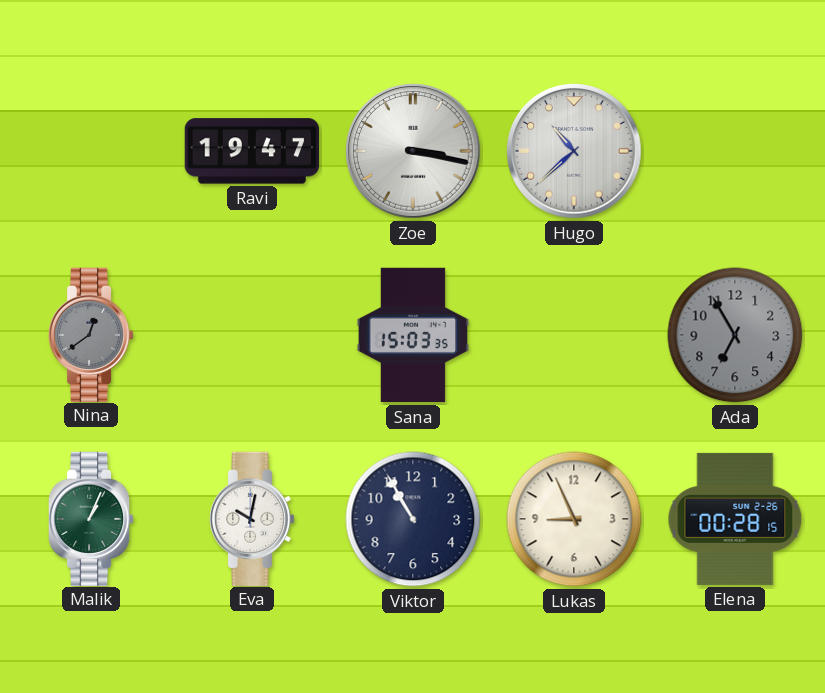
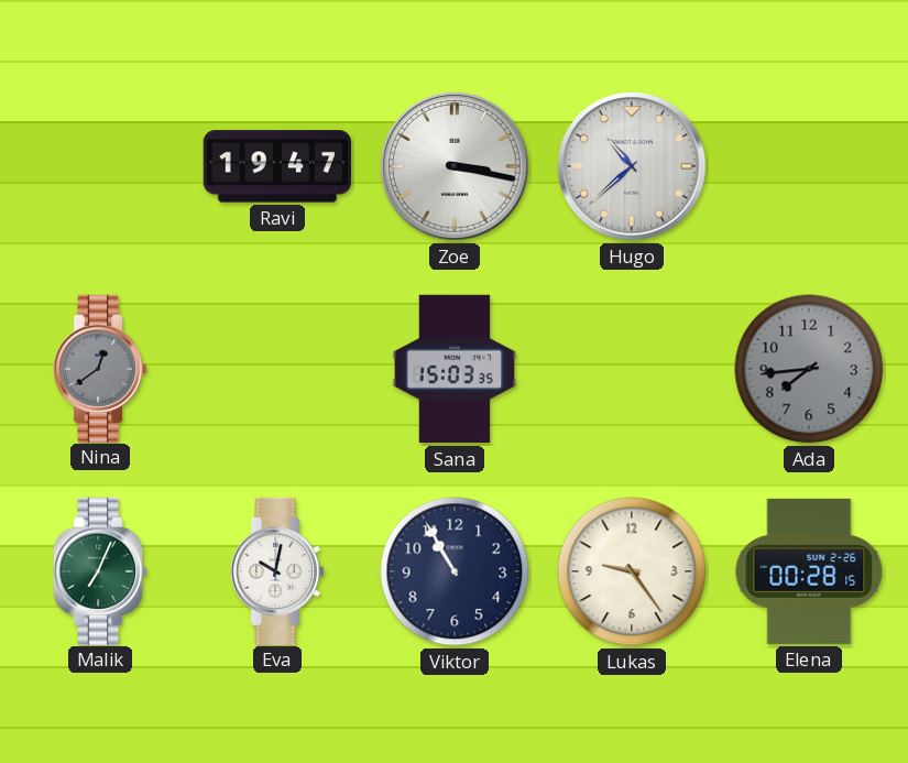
Ada: 6:55 -> 7:44 (809, 369)
Malik: 1:04 -> 7:04 (100, 570)
Lukas: 8:56 -> 9:24 (632, 571)
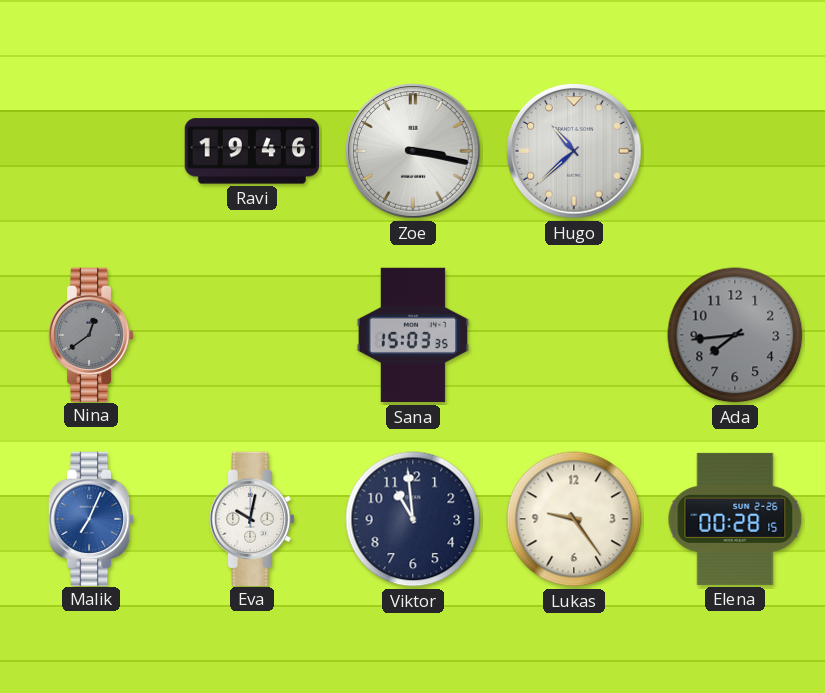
Ravi: 19:47 -> 19:46 (251, 151)
Malik dial: green -> blue (91, 518)
Viktor: 10:55 -> 10:59 (413, 519)
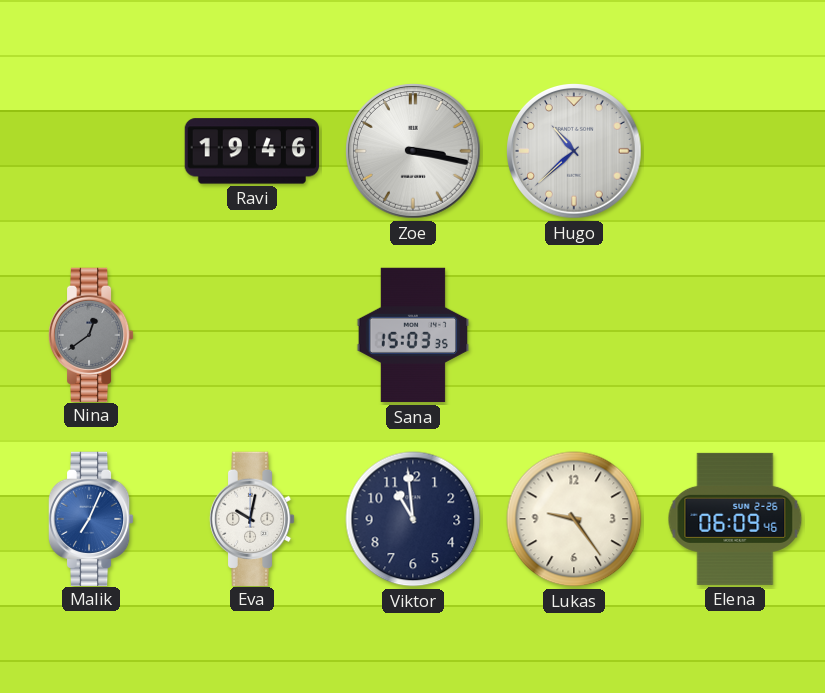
Ada: 7:44 -> none (735, 335)
Elena: 00:28 -> 06:09 (735, 519)
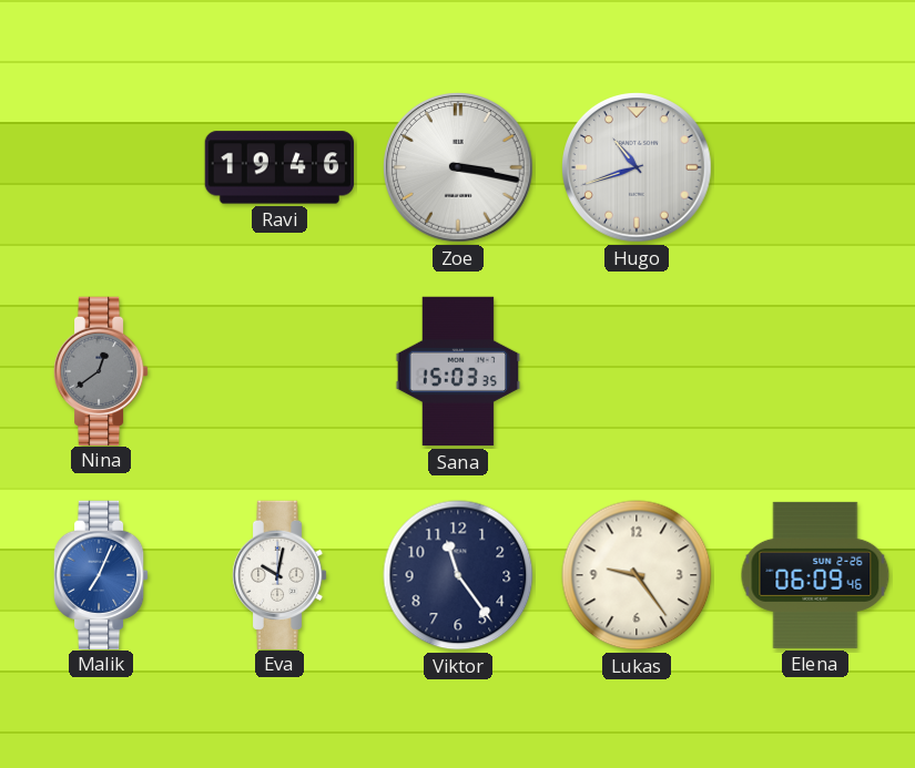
Hugo: 10:38 -> 10:42 (638, 167)
Viktor: 10:59 -> 11:24 (458, 575)
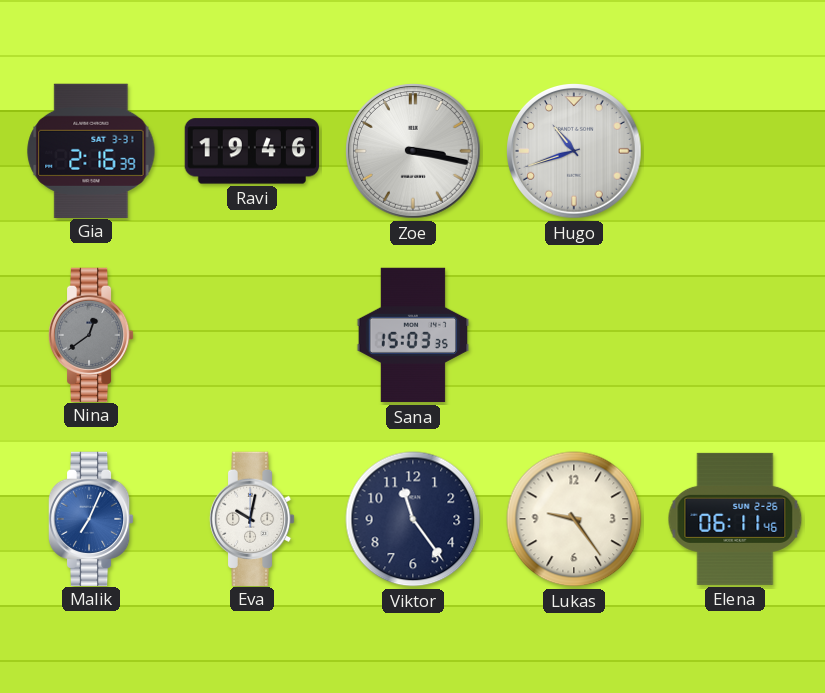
Gia: none -> 2:16 (91, 150)
Elena: 06:09 -> 06:11 (735, 519)
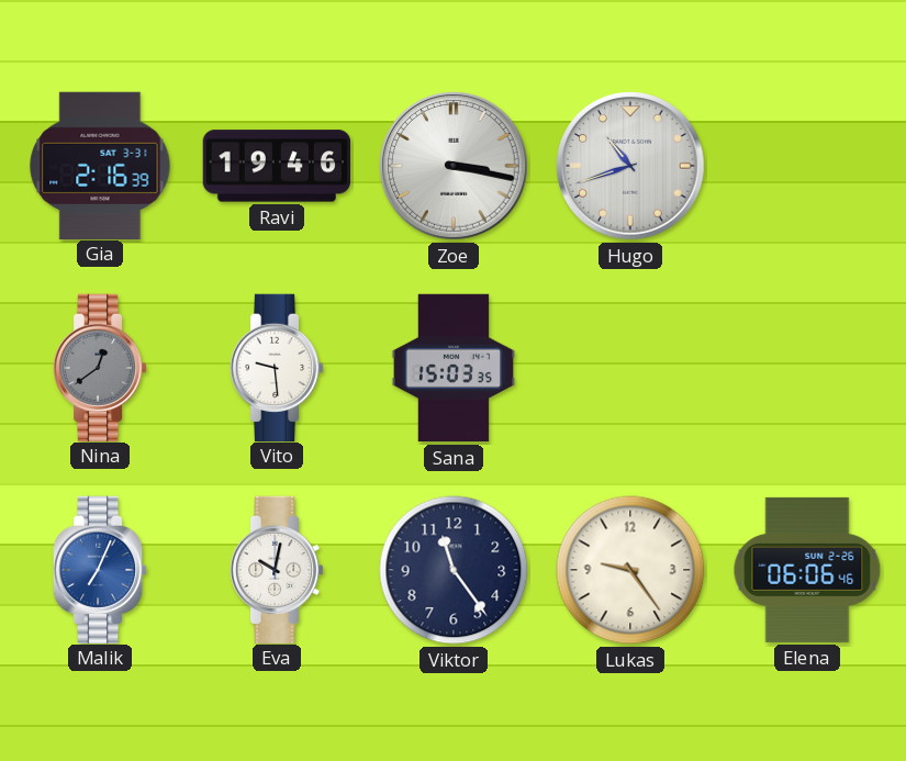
Vito: none -> 9:29 (277, 367)
Elena: 06:11 -> 06:06 (807, 570)
